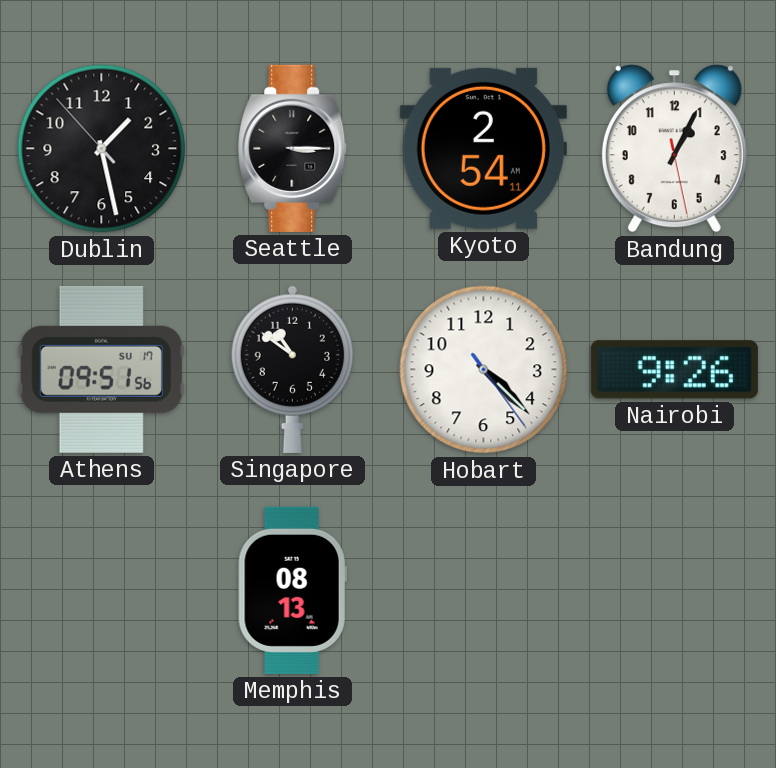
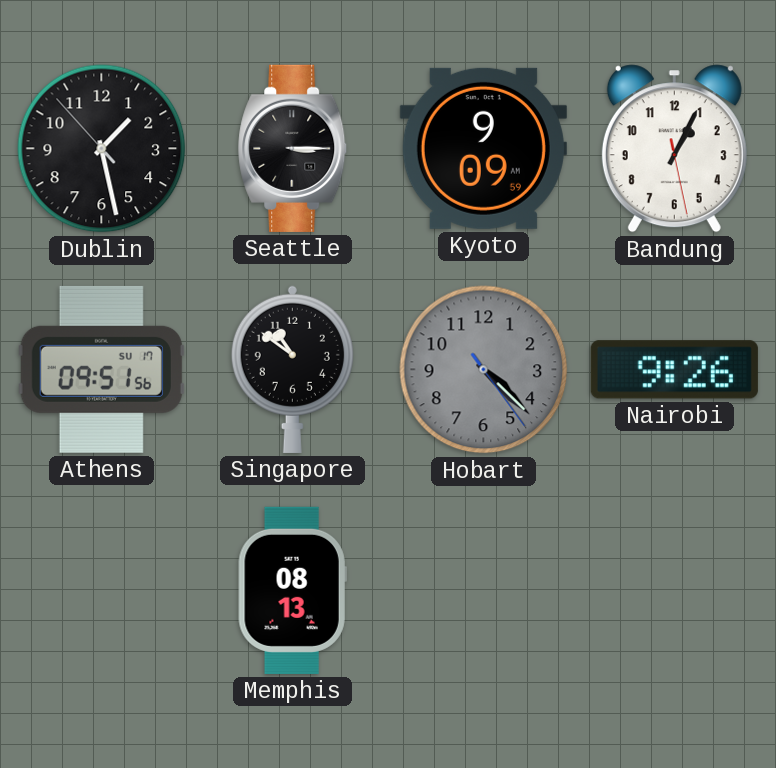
Kyoto: 2:54 -> 9:09 (483, 148)
Hobart dial: white -> grey (484, 370)
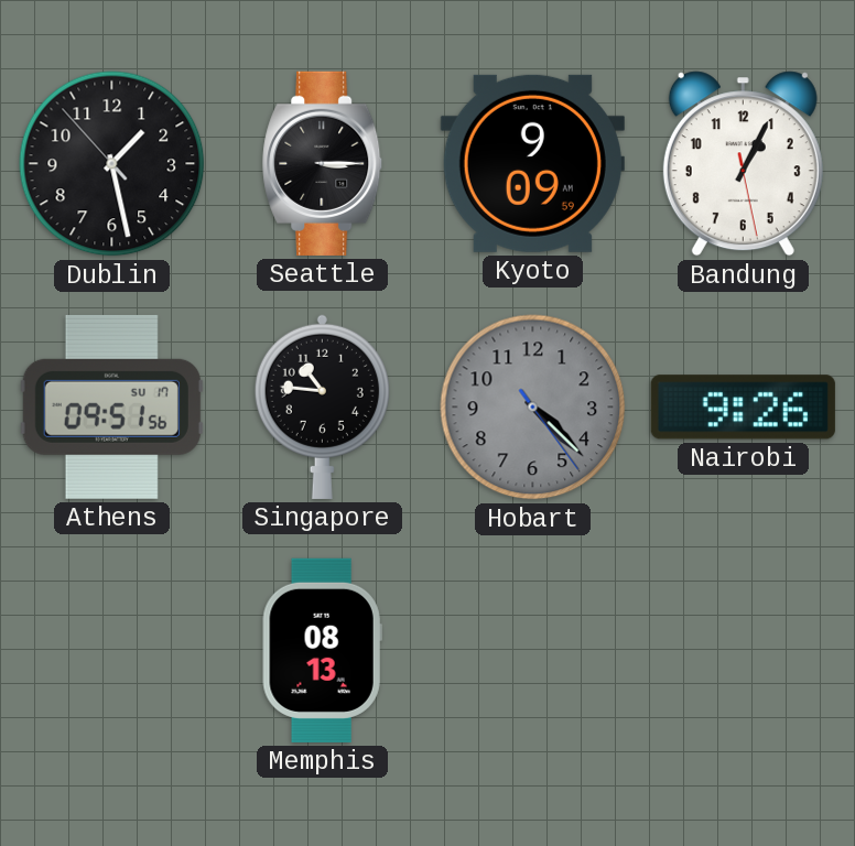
Singapore: 10:51 -> 10:46 (322, 406)
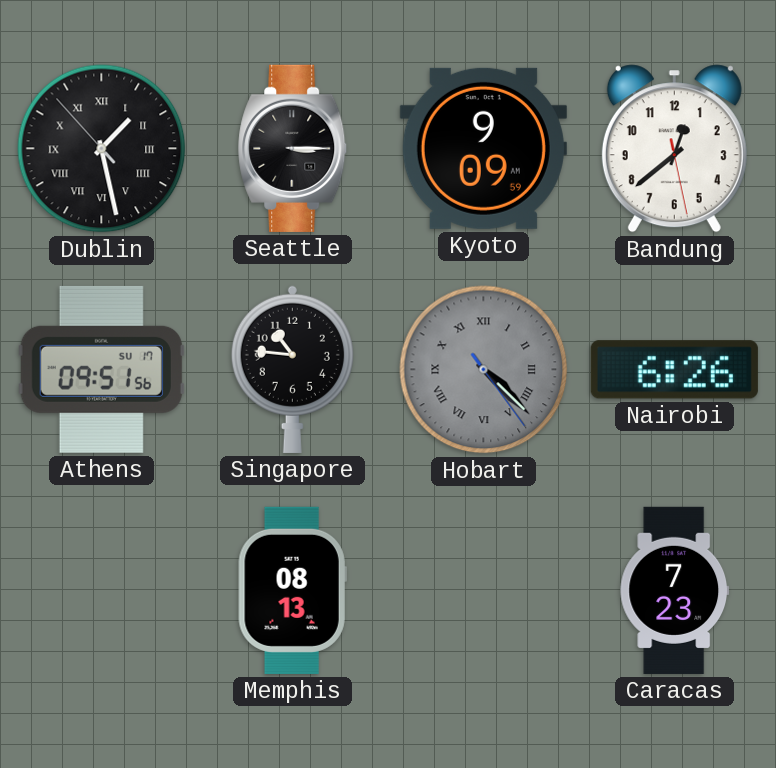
Dublin numerals: Arabic -> Roman (102, 149)
Bandung: 1:04 -> 12:38 (674, 149)
Hobart numerals: Arabic -> Roman (484, 370)
Nairobi: 9:26 -> 6:26 (674, 370)
Caracas: none -> 7:23 (675, 590)
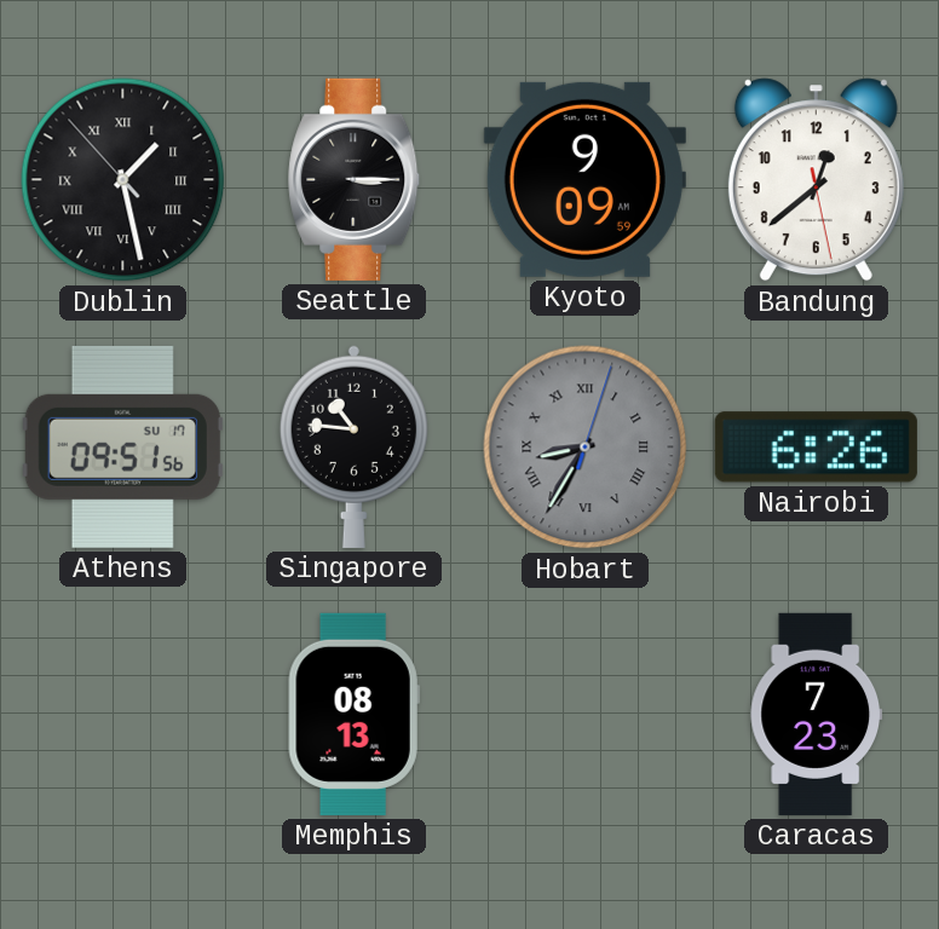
Hobart: 4:22 -> 8:35 (586, 448)
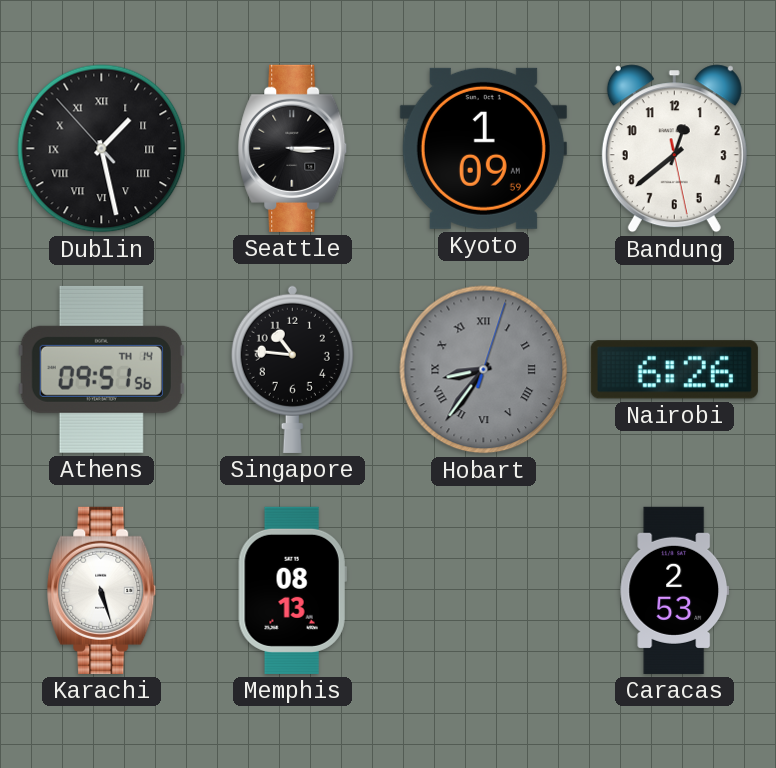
Kyoto: 9:09 -> 1:09 (483, 148)
Athens date: SU 17 -> TH 14 (101, 369)
Hobart: 8:35 -> 8:36 (484, 370)
Karachi: none -> 5:27 (102, 590)
Caracas: 7:23 -> 2:53 (675, 590)
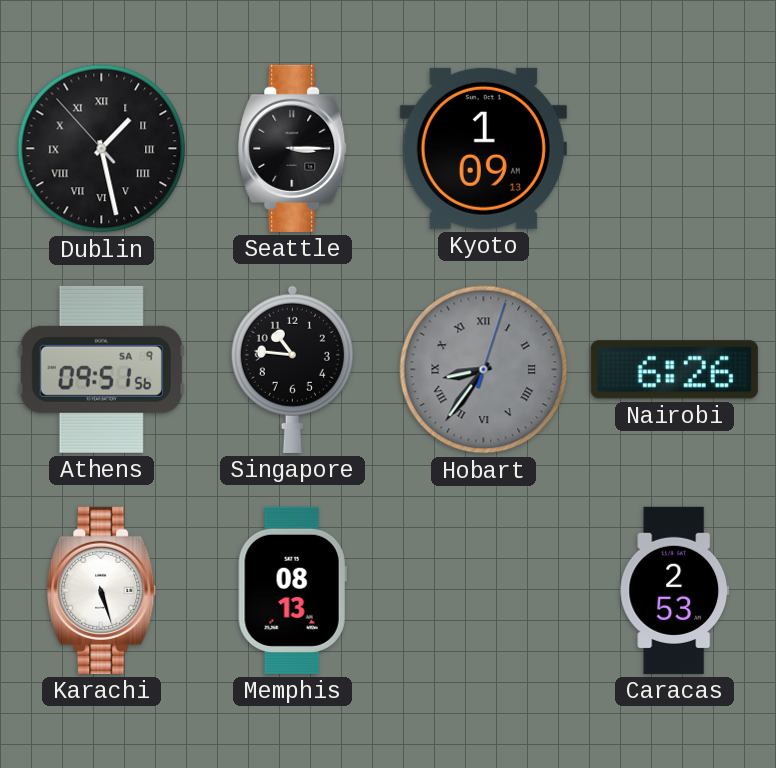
Kyoto: 1:09:59 -> 1:09:13 (483, 148)
Bandung: 12:38 -> none (674, 149)
Athens date: TH 14 -> SA 9 (101, 369)
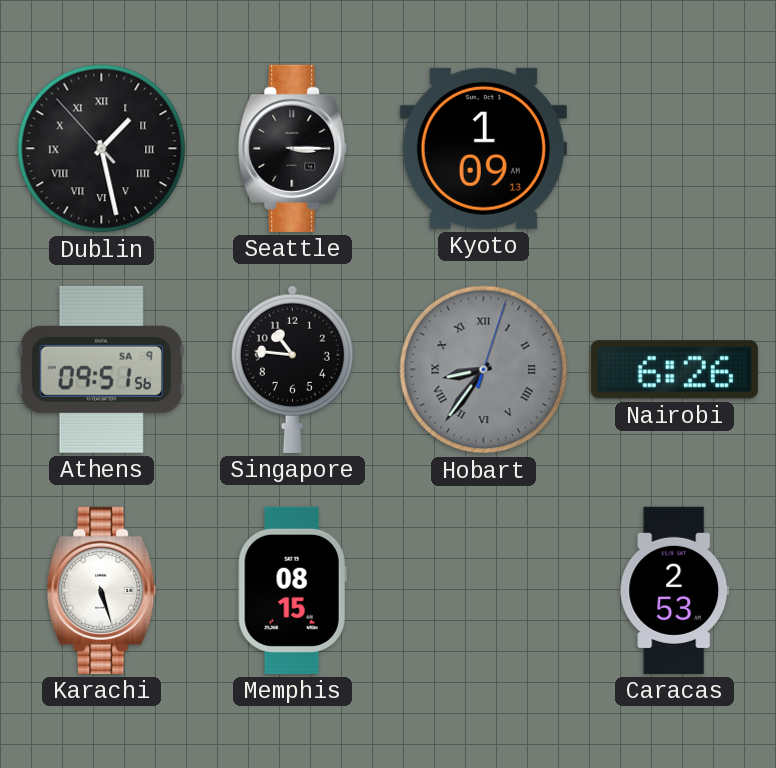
Memphis: 08:13 -> 08:15 (292, 590)
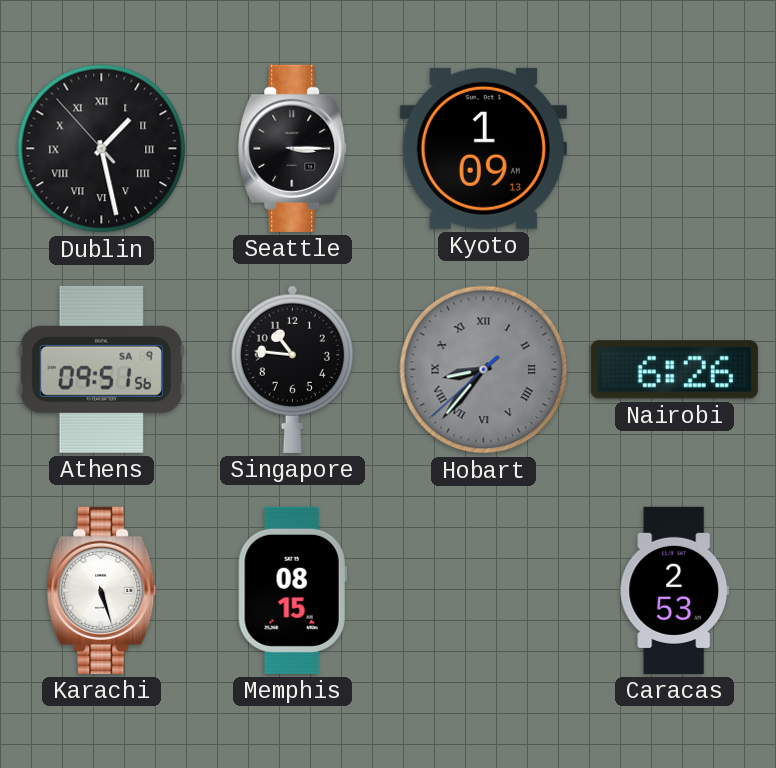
Hobart: 8:36:03 -> 8:36:38 (484, 370)
